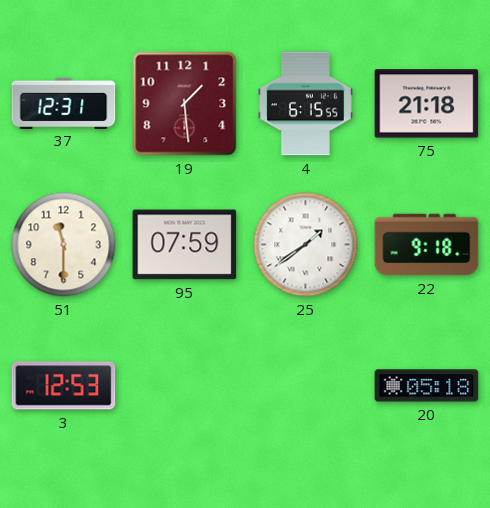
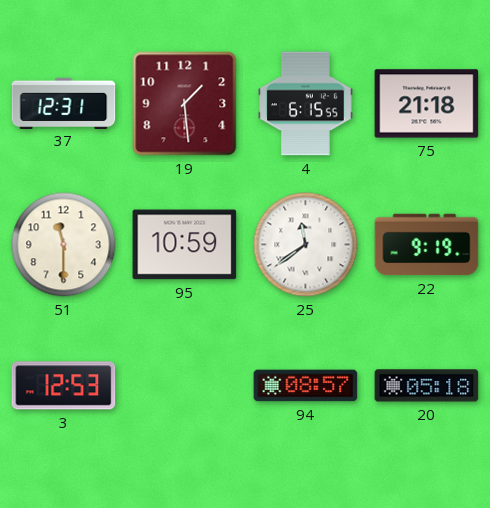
95: 07:59 -> 10:59 (185, 245)
25: 1:39 -> 11:39 (306, 245)
22: 9:18 -> 9:19 (427, 245)
94: none -> 08:57 (306, 386)
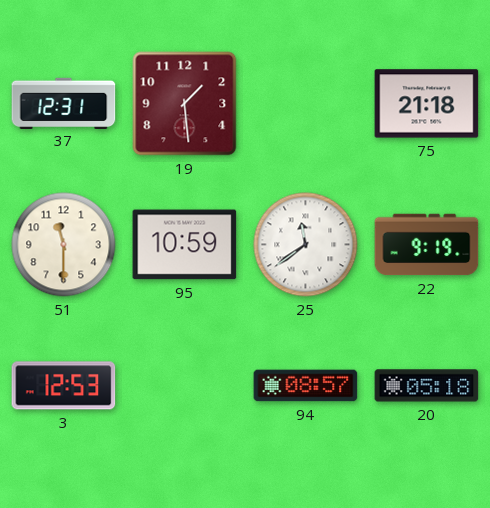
4: 6:15 -> none (306, 104)
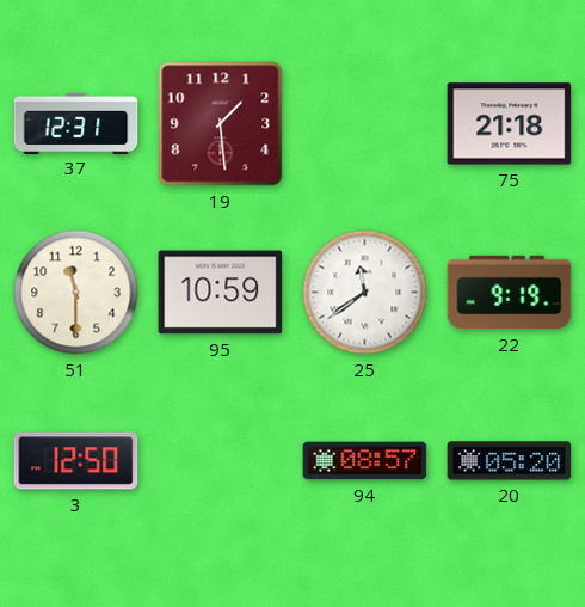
3: 12:53 -> 12:50 (76, 461)
20: 05:18 -> 05:20 (510, 461)
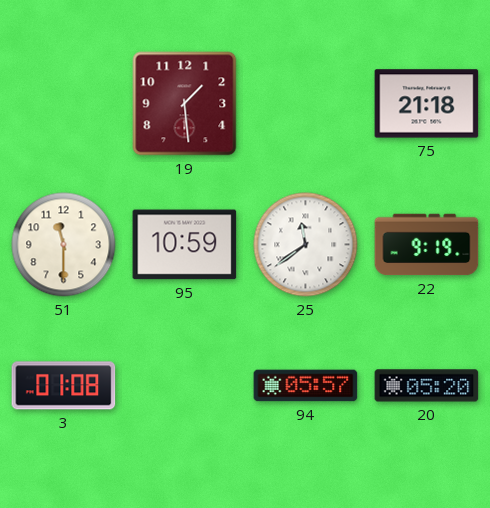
37: 12:31 -> none (76, 123)
3: 12:50 -> 01:08 (64, 386)
94: 08:57 -> 05:57 (306, 386)
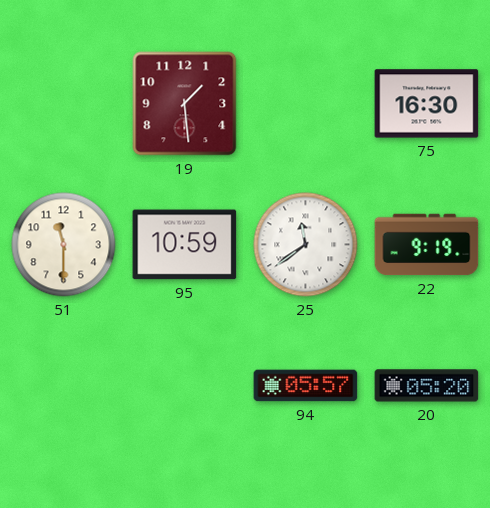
75: 21:18 -> 16:30 (427, 104)
3: 01:08 -> none (64, 386)
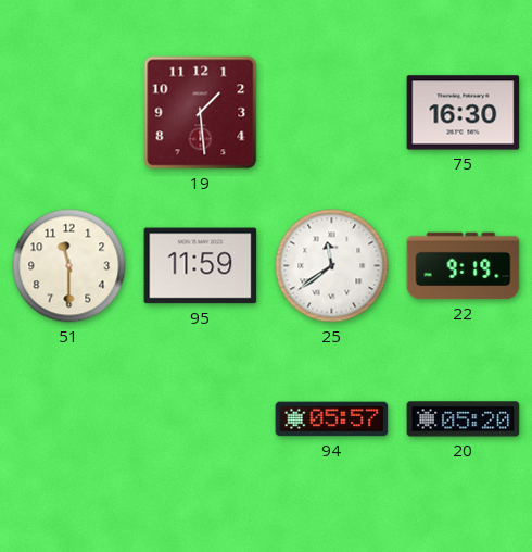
95: 10:59 -> 11:59 (201, 266)
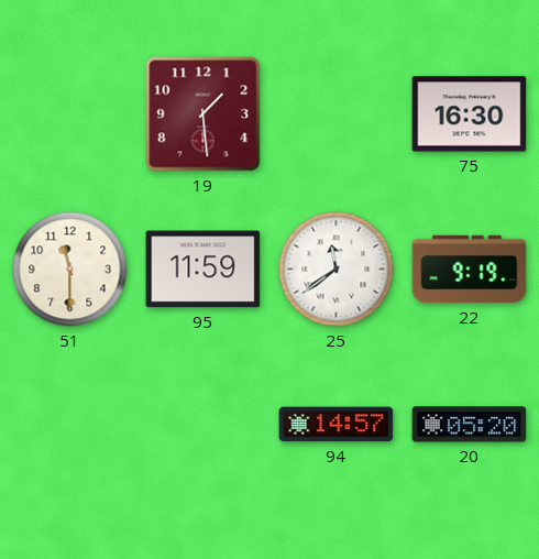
94: 05:57 -> 14:57 (337, 425)
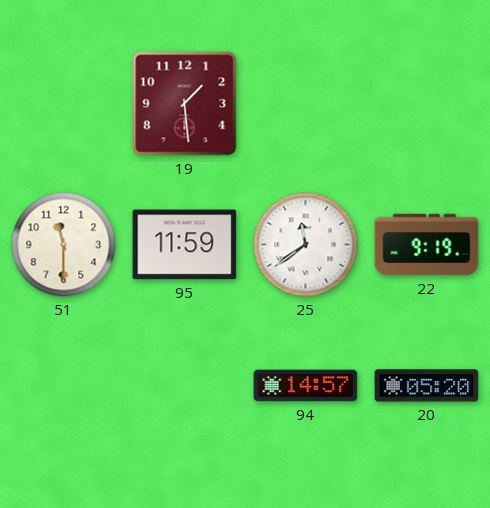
75: 16:30 -> none (470, 114)
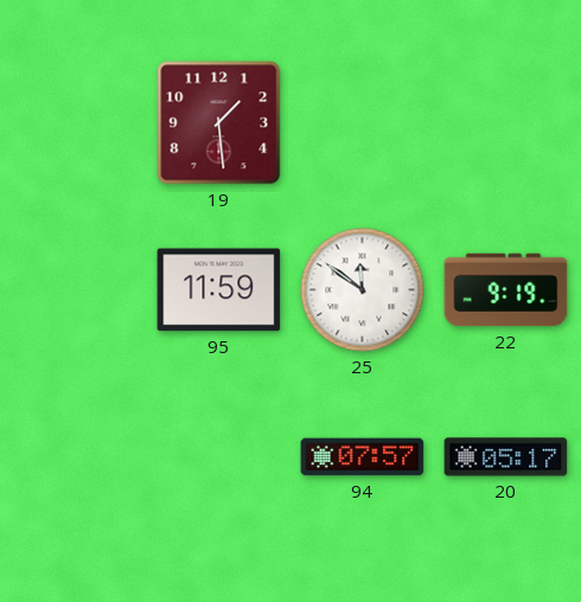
51: 11:30 -> none (64, 245)
25: 11:39 -> 11:51 (363, 290)
94: 14:57 -> 07:57 (363, 457)
20: 05:20 -> 05:17 (506, 457)
